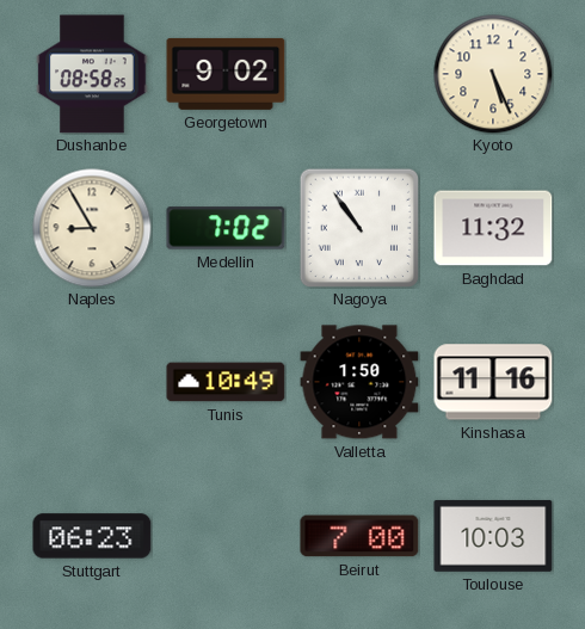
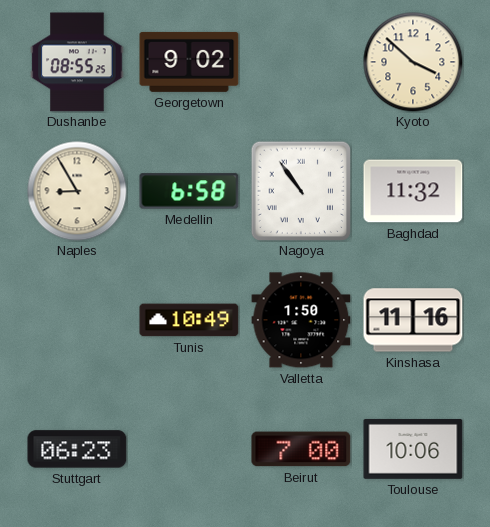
Dushanbe: 08:58 -> 08:55 (77, 62)
Kyoto: 5:26 -> 3:52 (413, 62)
Medellin: 7:02 -> 6:58 (189, 191)
Toulouse: 10:03 -> 10:06 (413, 449)
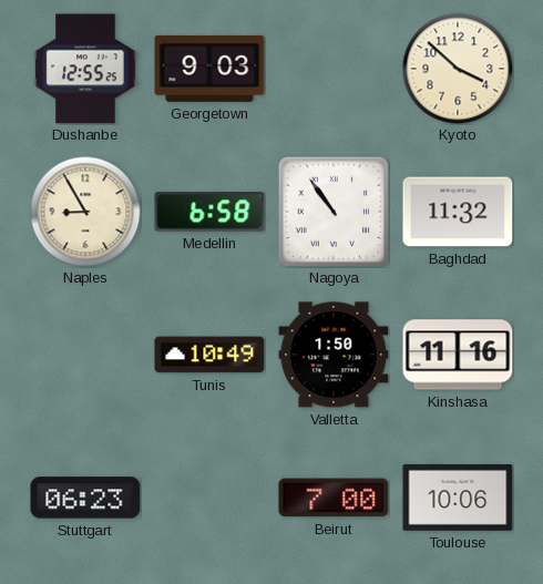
Dushanbe: 08:55 -> 12:55 (85, 69)
Georgetown: 9:02 -> 9:03 (209, 69)
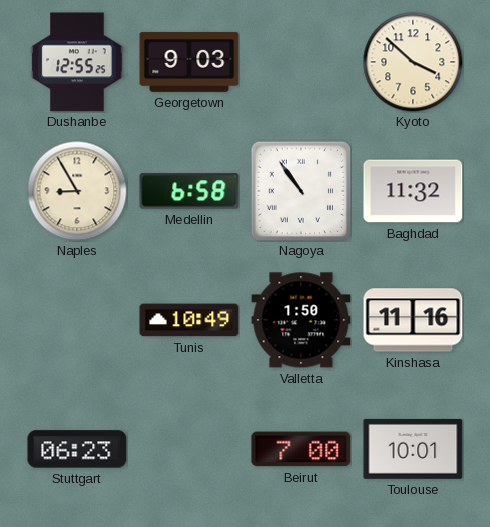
Toulouse: 10:06 -> 10:01 (413, 449)
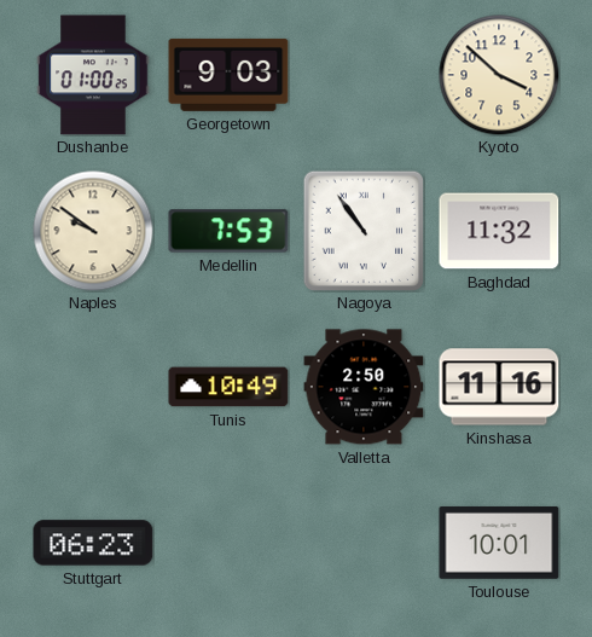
Dushanbe: 12:55 -> 01:00 (93, 75)
Naples: 8:55 -> 9:51 (93, 231)
Medellin: 6:58 -> 7:53 (228, 231)
Valletta: 1:50 -> 2:50 (364, 387)
Beirut: 7:00 -> none (301, 449)
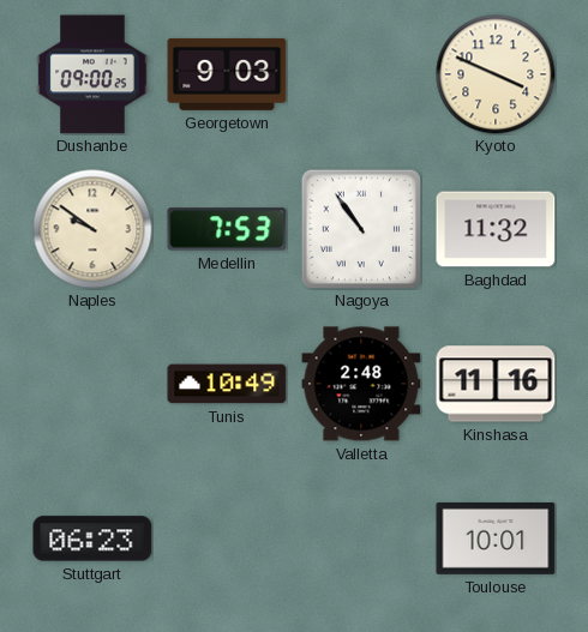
Dushanbe: 01:00 -> 09:00 (92, 74)
Kyoto: 3:52 -> 3:49 (496, 74)
Valletta: 2:50 -> 2:48 (361, 384)
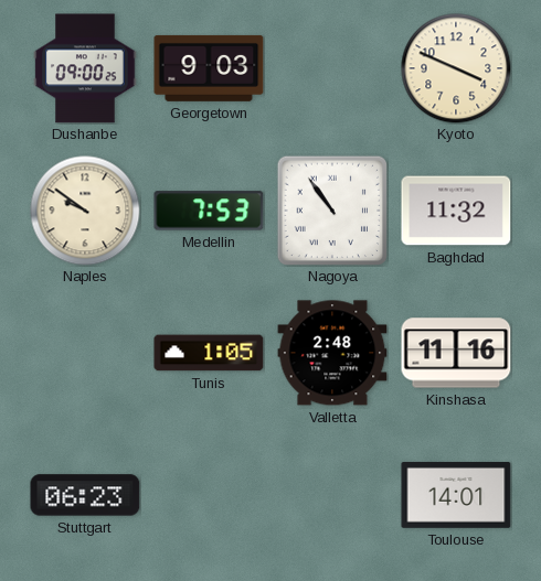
Tunis: 10:49 -> 1:05 (209, 353)
Toulouse: 10:01 -> 14:01 (456, 495)
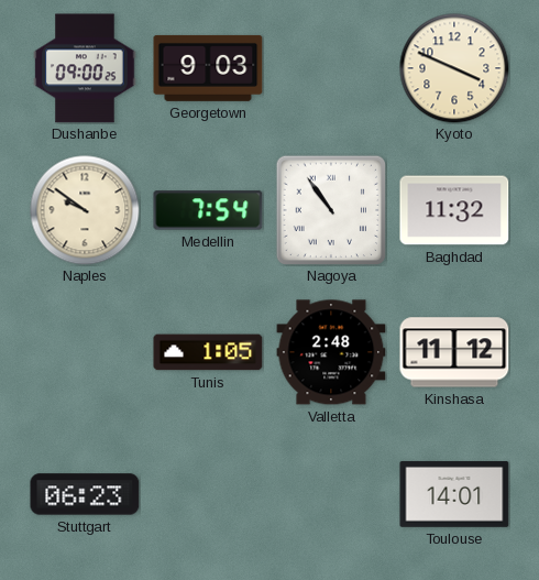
Medellin: 7:53 -> 7:54 (208, 210)
Kinshasa: 11:16 -> 11:12 (454, 352)
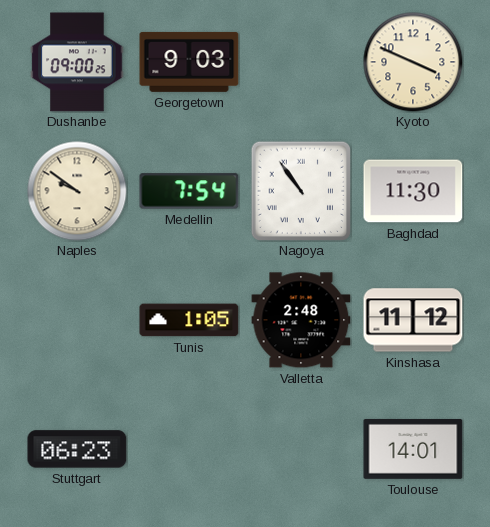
Baghdad: 11:32 -> 11:30 (413, 191)
